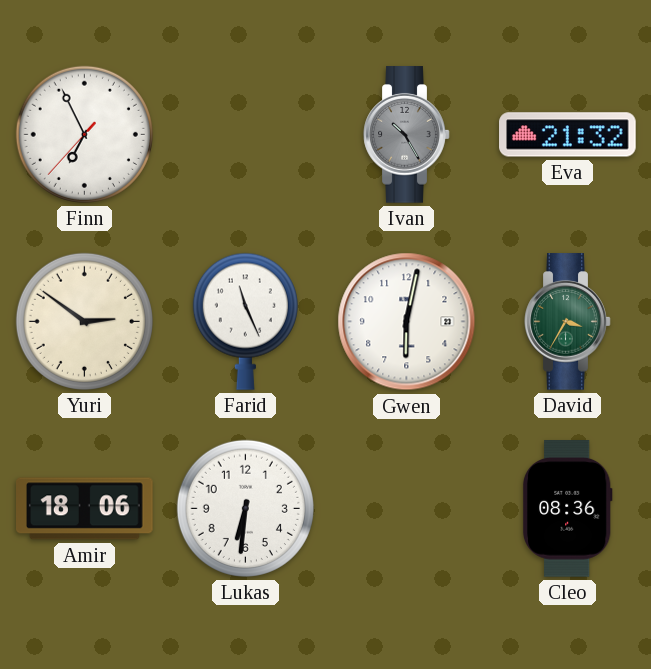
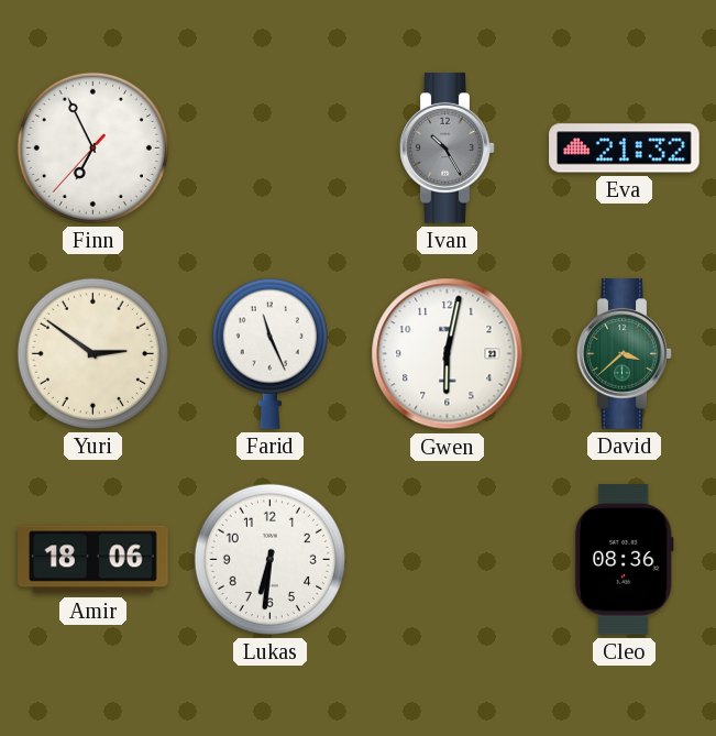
David: 3:35 -> 3:38 (625, 354)
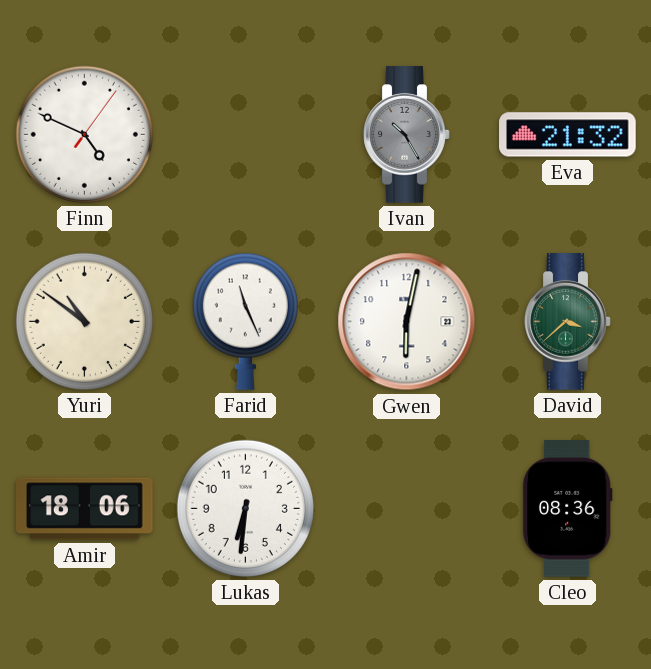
Finn: 6:55 -> 4:49 (84, 134)
Yuri: 2:51 -> 10:51 (84, 321)
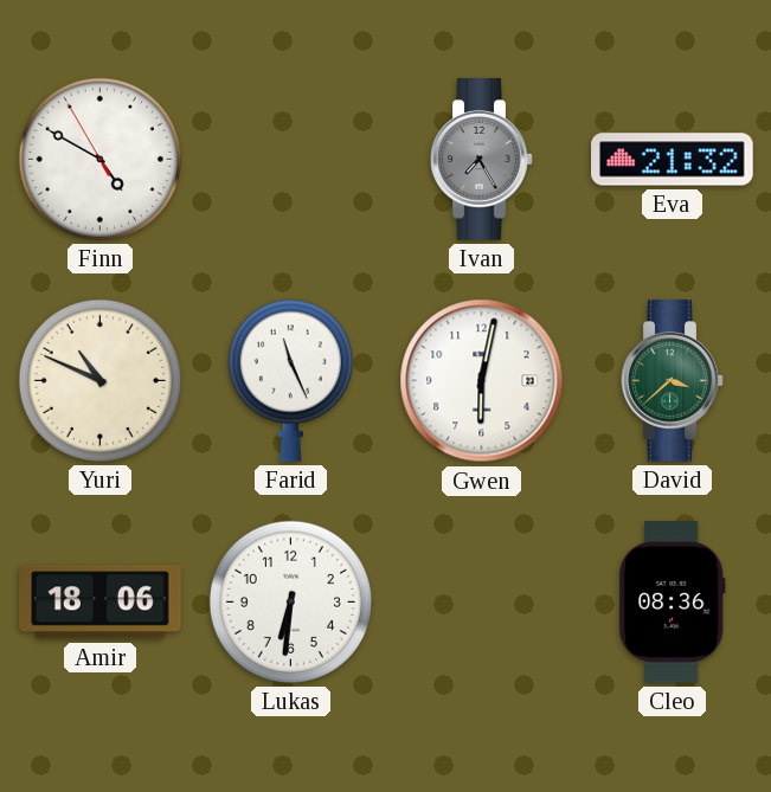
Finn: 4:49:06 -> 4:49:55 (99, 159)
Ivan: 10:25 -> 7:25 (482, 160)
Yuri: 10:51 -> 10:49 (99, 380)
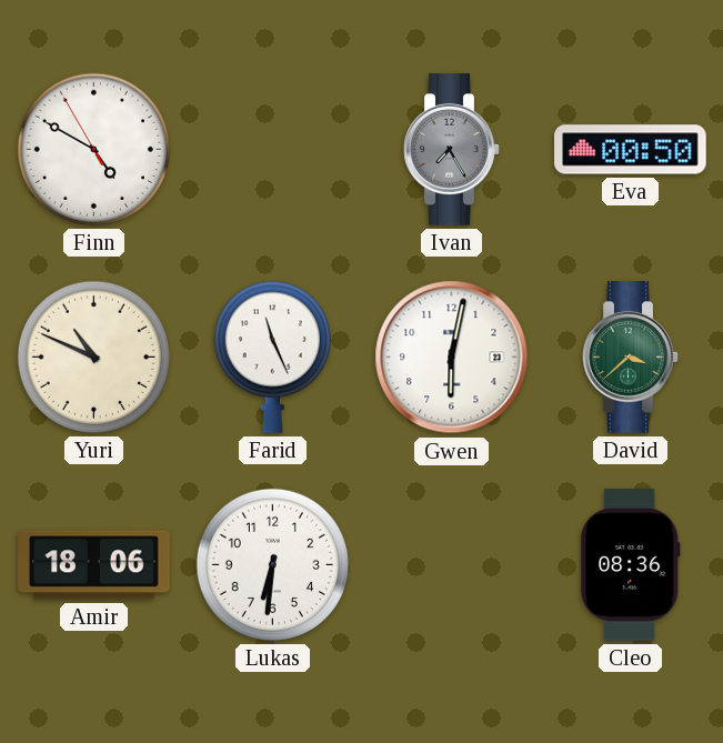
Eva: 21:32 -> 00:50 (631, 150)
